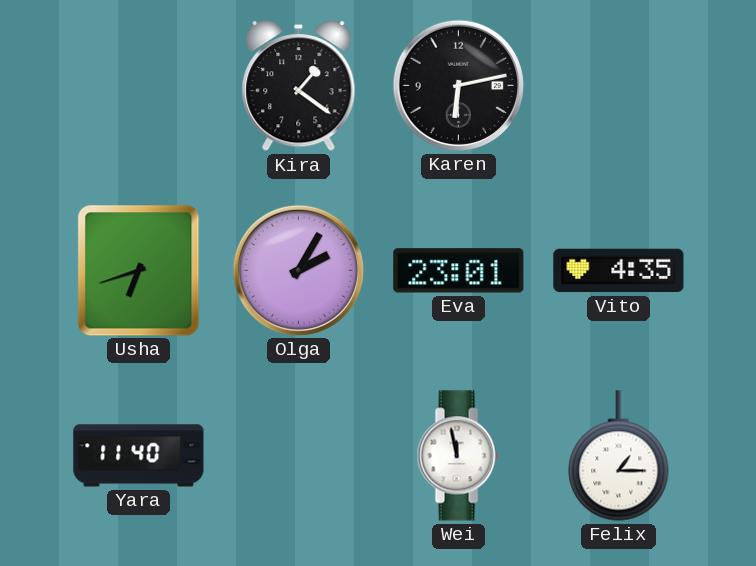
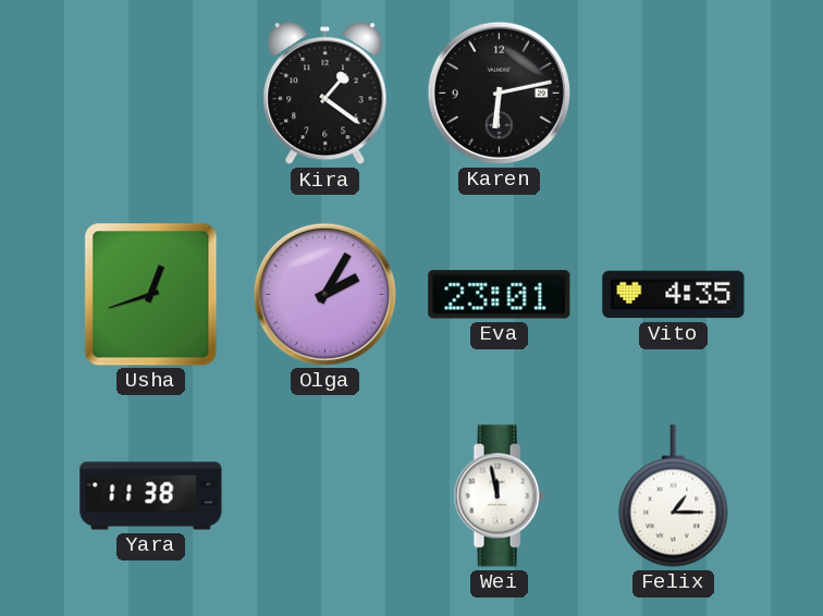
Usha: 6:42 -> 12:42 (151, 295)
Yara: 11:40 -> 11:38 (151, 496)
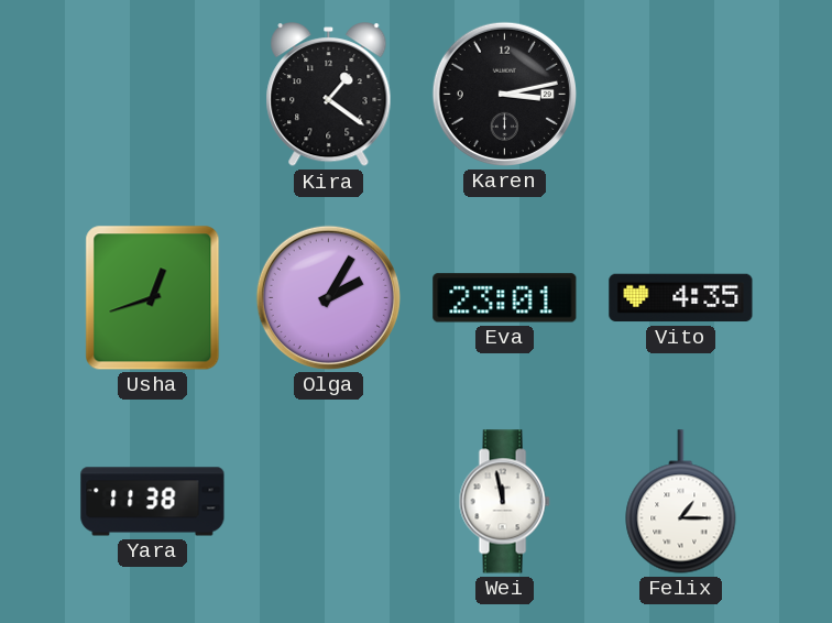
Karen: 6:13 -> 3:13 (504, 94)
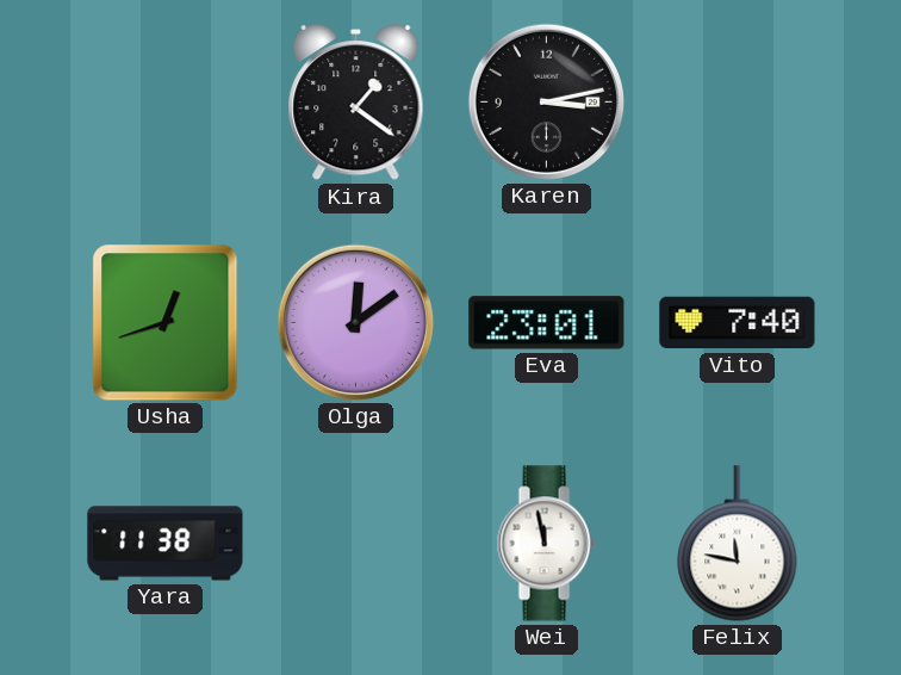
Olga: 2:05 -> 12:09 (355, 322)
Vito: 4:35 -> 7:40 (738, 323)
Felix: 1:15 -> 11:47 (738, 544)
